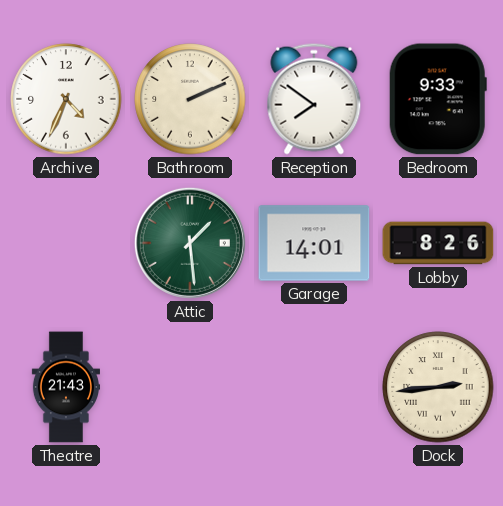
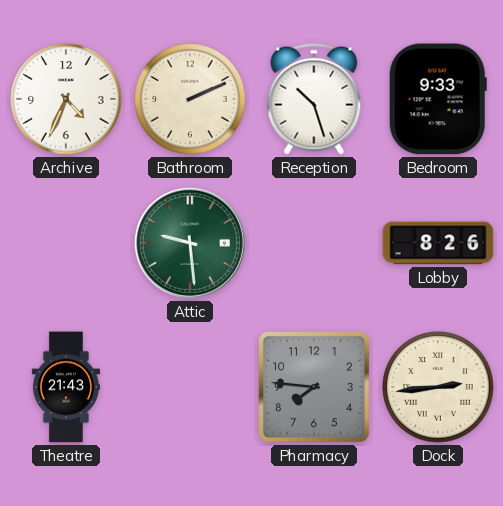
Reception: 7:51 -> 10:27 (314, 99)
Attic: 1:29 -> 9:29 (190, 243)
Garage: 14:01 -> none (314, 243)
Pharmacy: none -> 7:46 (314, 387)
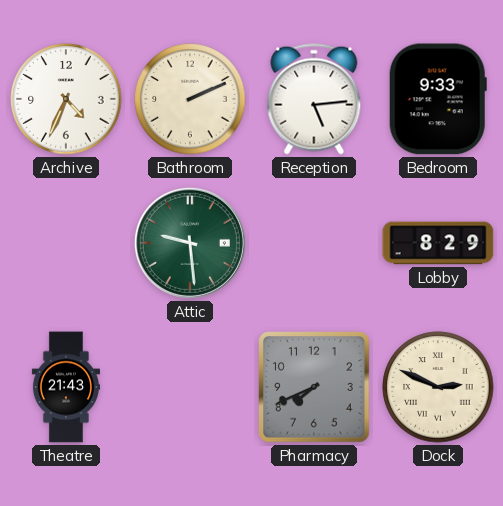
Reception: 10:27 -> 5:14 (314, 99)
Lobby: 8:26 -> 8:29 (438, 243)
Pharmacy: 7:46 -> 7:41 (314, 387)
Dock: 2:44 -> 2:49 (438, 387)
